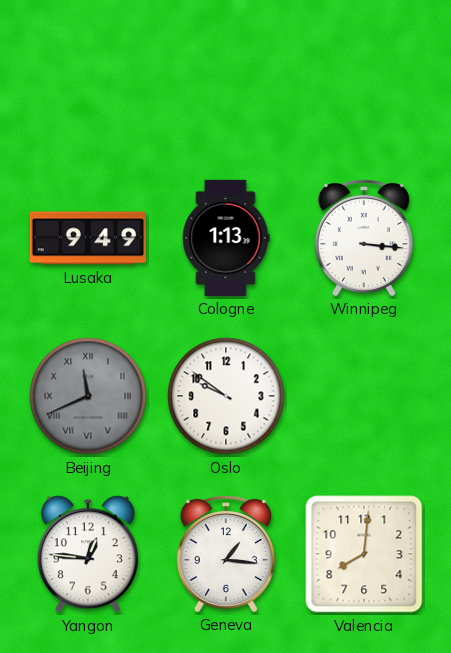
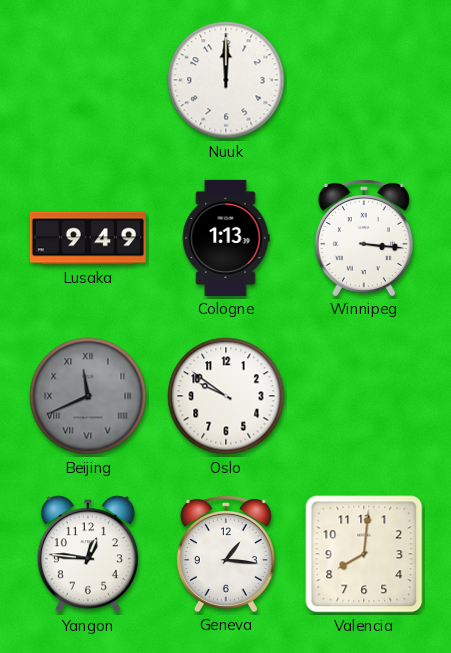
Nuuk: none -> 12:00 (226, 80)
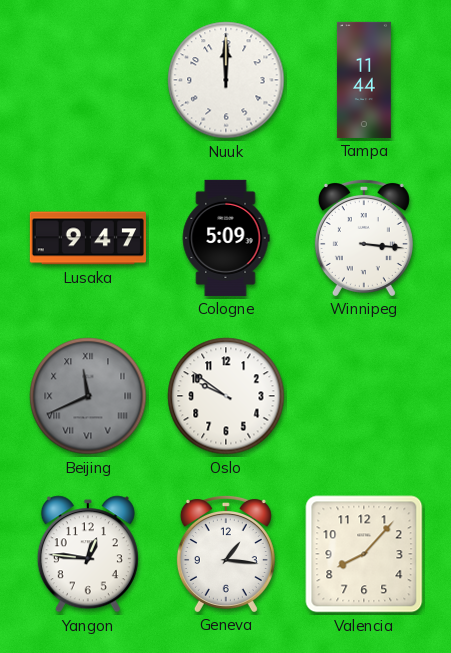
Tampa: none -> 11:44 (364, 80)
Lusaka: 9:49 -> 9:47 (88, 238)
Cologne: 1:13 -> 5:09 (226, 238)
Valencia: 8:01 -> 8:07 (364, 554)
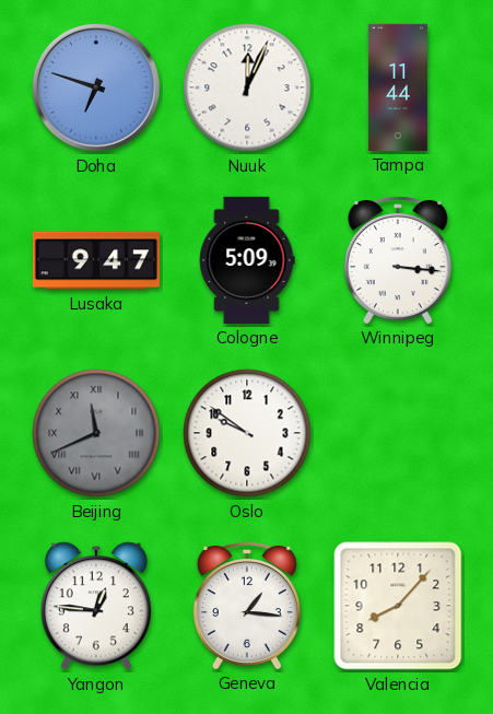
Doha: none -> 6:48 (96, 87)
Nuuk: 12:00 -> 12:04 (247, 87)
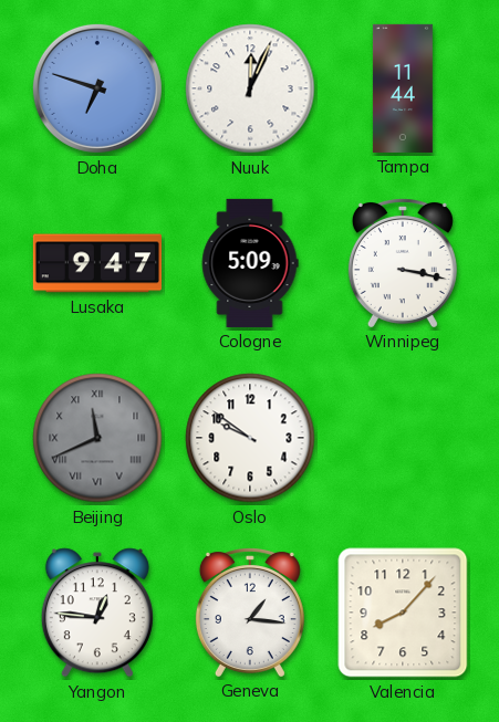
Winnipeg: 3:16 -> 3:17 (403, 263)
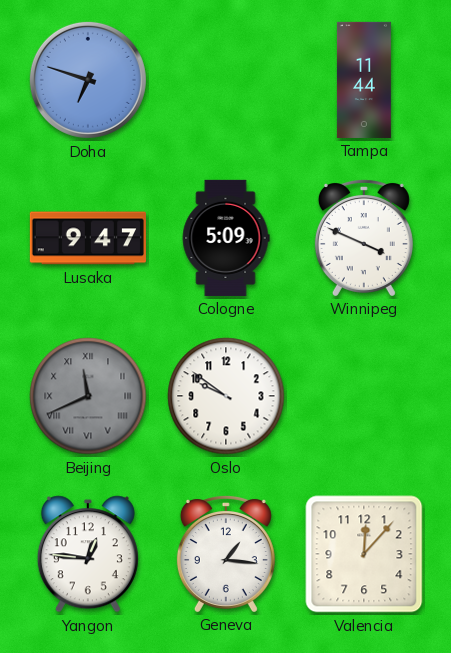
Nuuk: 12:04 -> none (250, 88)
Winnipeg: 3:17 -> 3:49 (364, 238)
Valencia: 8:07 -> 12:07 (364, 554)
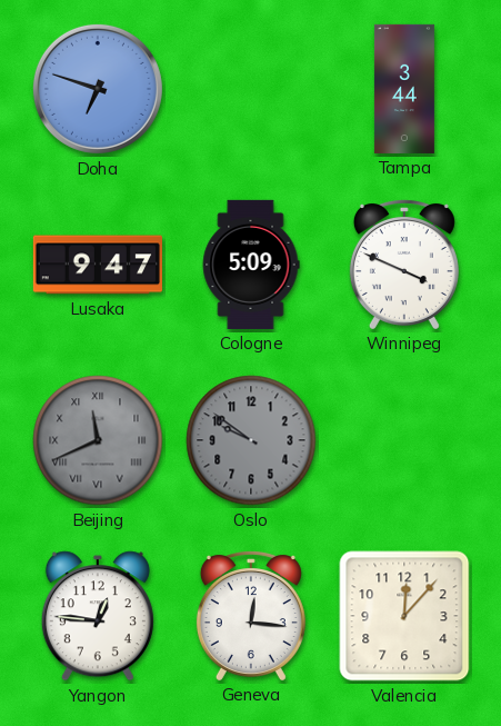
Tampa: 11:44 -> 3:44 (404, 89)
Oslo dial: white -> grey (251, 440)
Geneva: 1:16 -> 12:16 (251, 616)
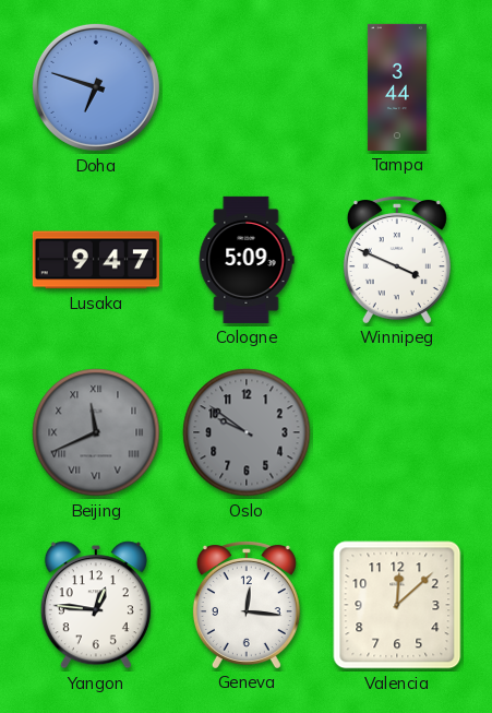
Valencia: 12:07 -> 12:08 (397, 605)
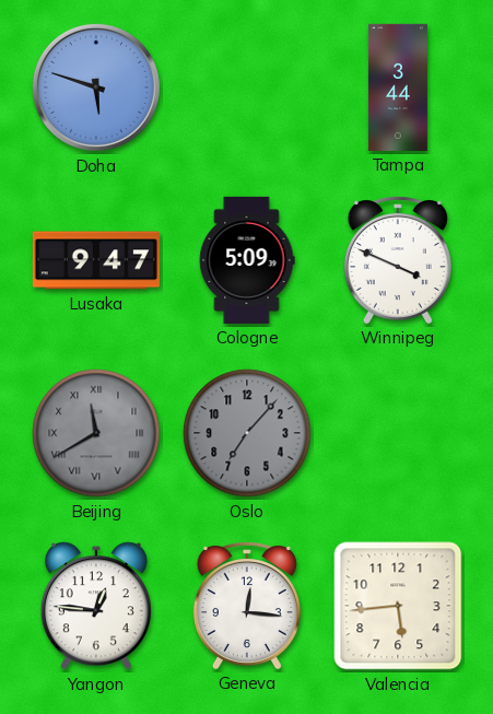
Doha: 6:48 -> 5:48 (96, 87)
Beijing: 11:41 -> 11:40 (96, 433)
Oslo: 9:51 -> 7:07 (247, 433)
Valencia: 12:08 -> 5:44 (398, 606)
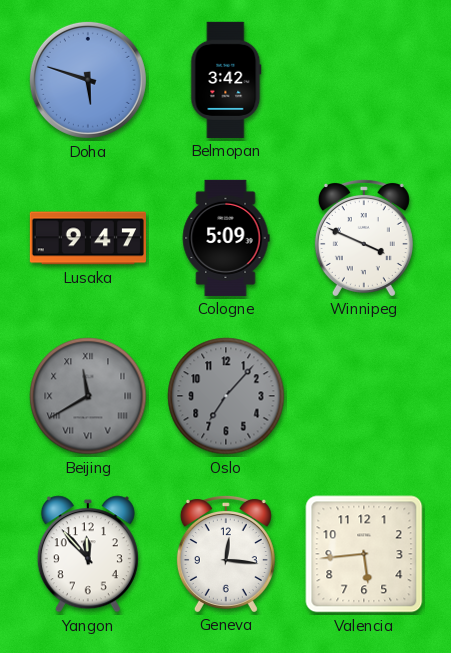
Belmopan: none -> 3:42 (226, 80)
Tampa: 3:44 -> none (398, 87)
Yangon: 12:46 -> 11:53 (88, 554)
